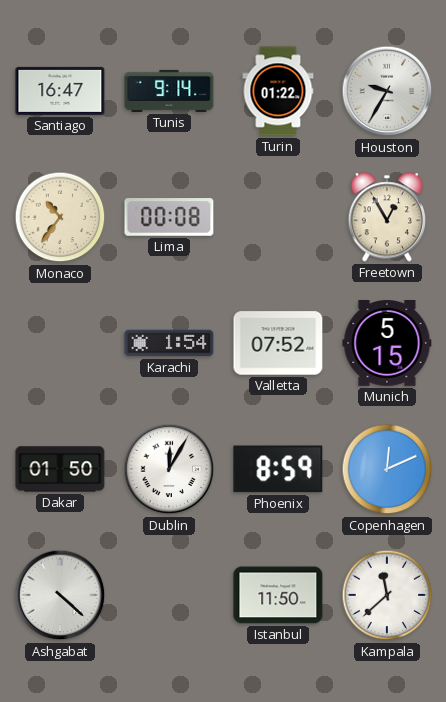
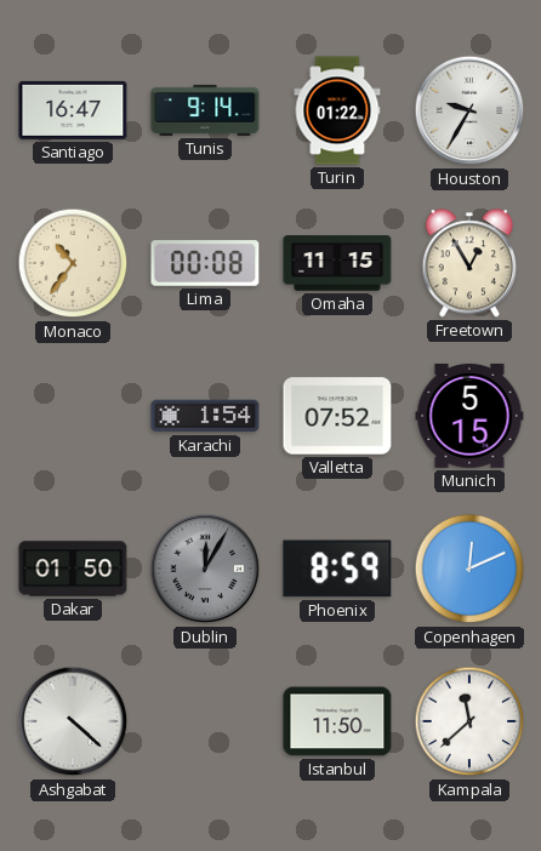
Omaha: none -> 11:15 (337, 263)
Dublin dial: white -> grey (205, 569)
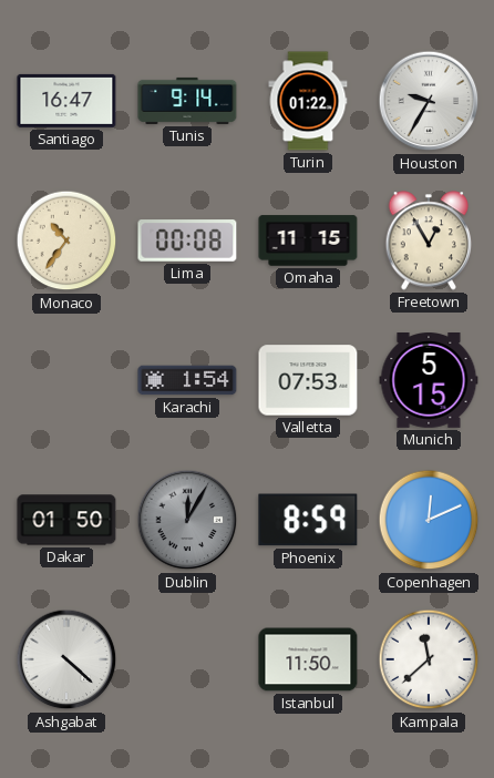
Valletta: 07:52 -> 07:53 (308, 380)
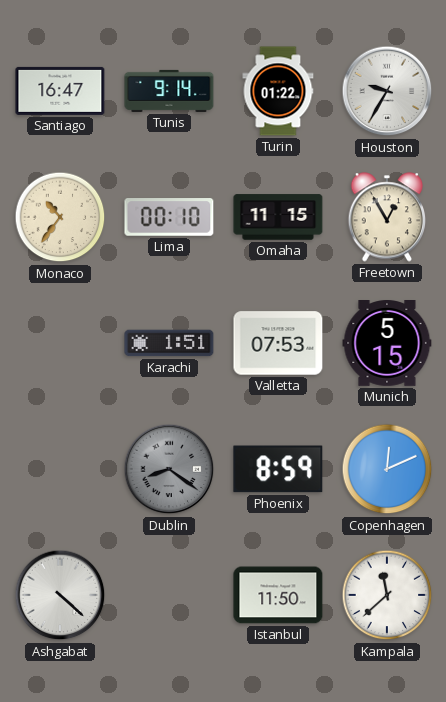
Lima: 00:08 -> 00:10 (169, 217)
Karachi: 1:54 -> 1:51 (169, 343)
Dakar: 01:50 -> none (66, 520)
Dublin: 12:05 -> 8:21 (169, 469)
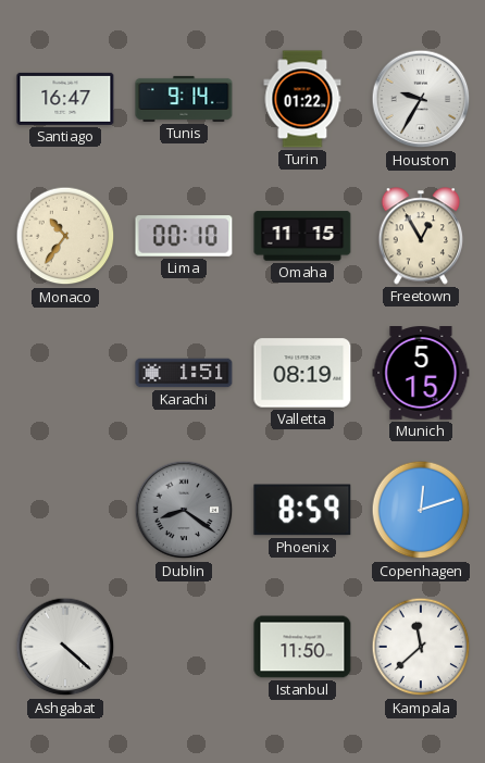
Valletta: 07:53 -> 08:19 (302, 373)
Copenhagen: 12:11 -> 12:12 (421, 510)
